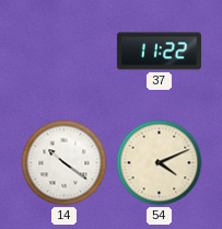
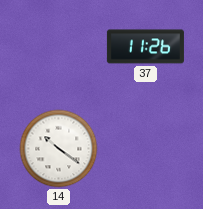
37: 11:22 -> 11:26 (145, 47)
54: 4:11 -> none (160, 163)
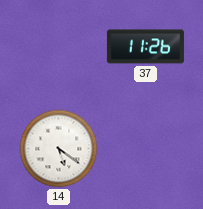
14: 10:21 -> 5:21 (59, 149)
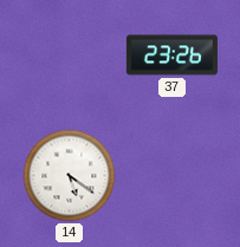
37: 11:26 -> 23:26 (171, 56)
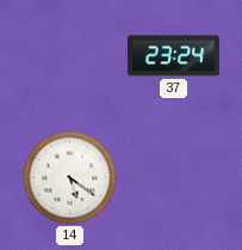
37: 23:26 -> 23:24 (173, 56)
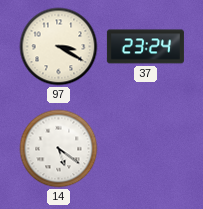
97: none -> 3:20 (59, 47)
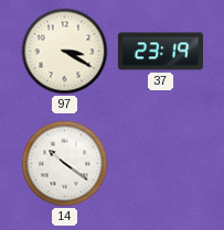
37: 23:24 -> 23:19 (160, 52)
14: 5:21 -> 10:21 (65, 164)
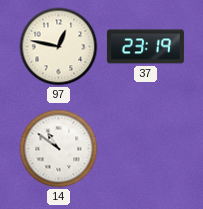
97: 3:20 -> 12:47 (59, 47)
14: 10:21 -> 10:51 (59, 149)
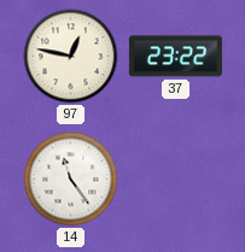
37: 23:19 -> 23:22 (175, 57)
14: 10:51 -> 11:24 (71, 180)
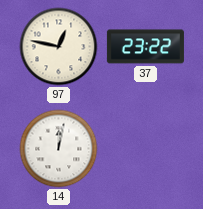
14: 11:24 -> 12:02 (59, 149)
